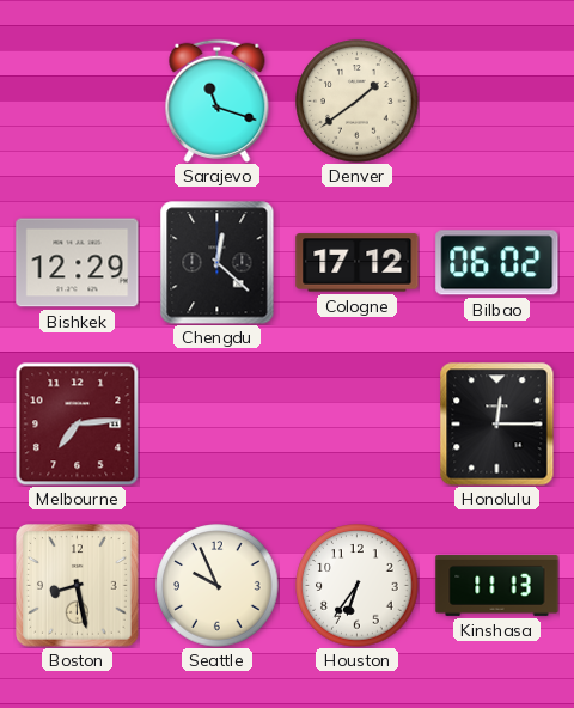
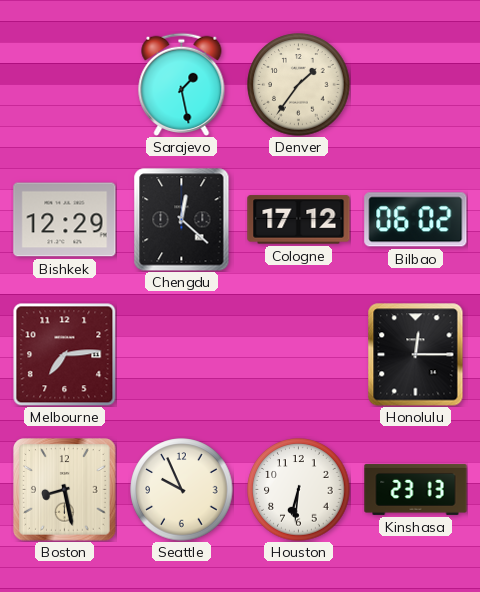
Sarajevo: 11:18 -> 1:28 (182, 84)
Denver: 1:39 -> 1:36 (299, 85)
Houston: 6:36 -> 6:31 (299, 490)
Kinshasa: 11:13 -> 23:13 (416, 489)
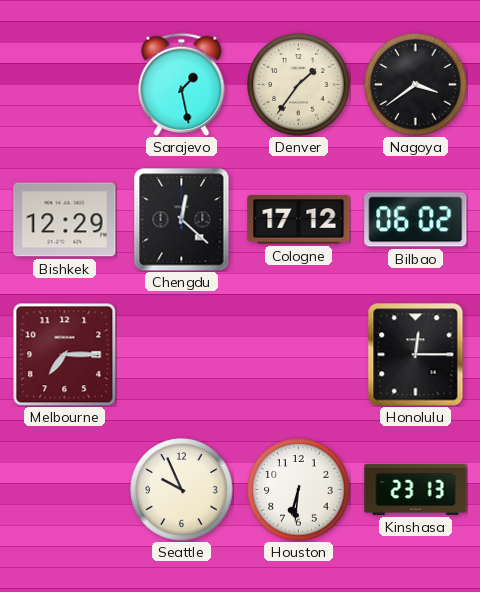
Nagoya: none -> 3:39 (416, 85)
Melbourne: 7:14 -> 7:15 (64, 354)
Boston: 8:28 -> none (65, 490)
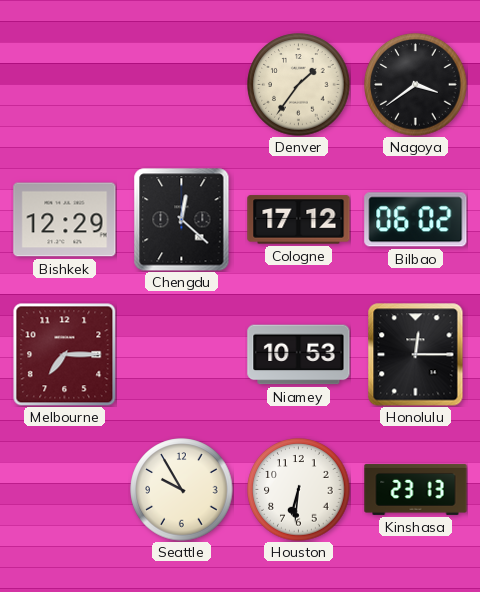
Sarajevo: 1:28 -> none (182, 84)
Niamey: none -> 10:53 (299, 355)
Seattle: 9:56 -> 9:55 (182, 490)
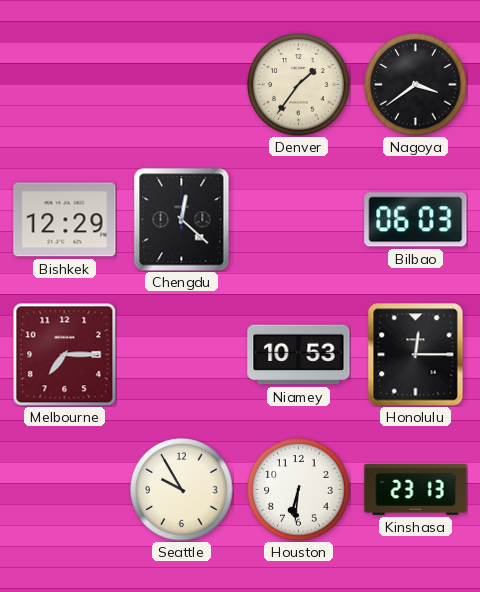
Cologne: 17:12 -> none (299, 220)
Bilbao: 06:02 -> 06:03 (416, 220)
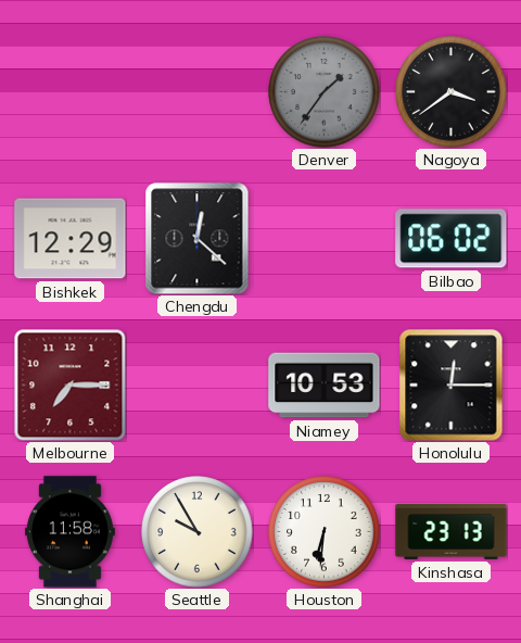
Denver dial: cream -> grey (325, 92)
Bilbao: 06:03 -> 06:02 (452, 239)
Shanghai: none -> 11:58 (69, 532)
